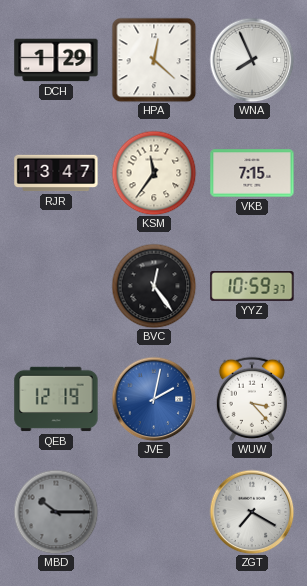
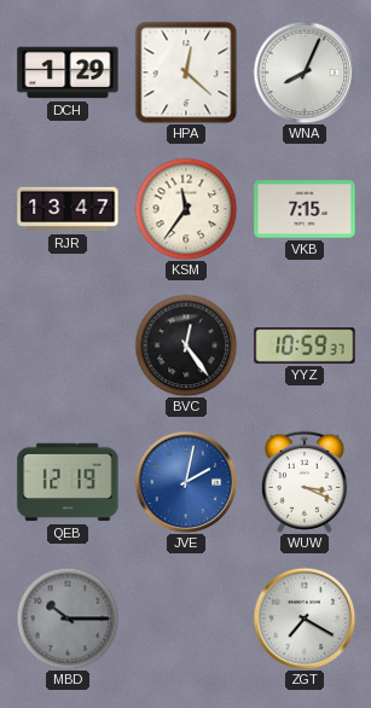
WNA: 7:56 -> 8:04 (305, 72)
WUW: 3:23 -> 3:19 (305, 482)
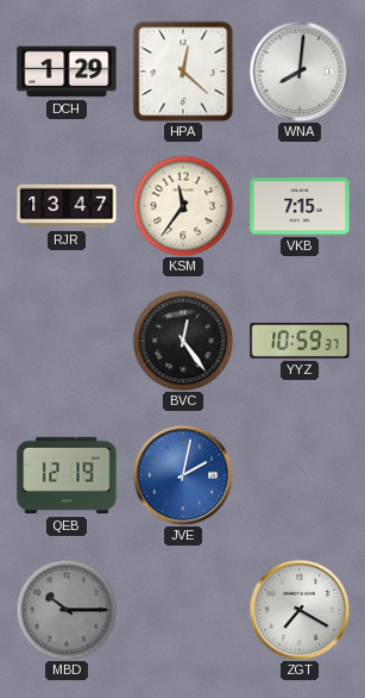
WNA: 8:04 -> 8:01 (300, 71)
WUW: 3:19 -> none (305, 482)
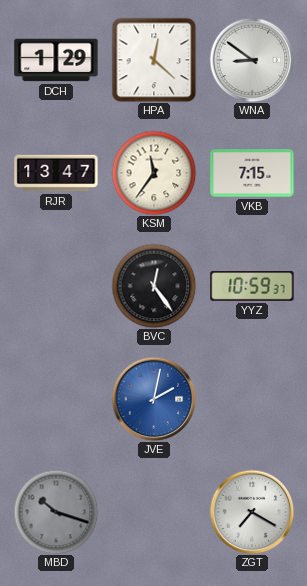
WNA: 8:01 -> 8:51 (252, 60)
QEB: 12:19 -> none (67, 475)
MBD: 10:15 -> 10:18 (56, 512)
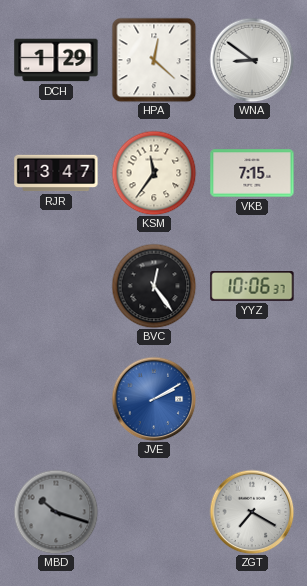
YYZ: 10:59 -> 10:06 (252, 286)
JVE: 2:02 -> 2:10 (154, 399)
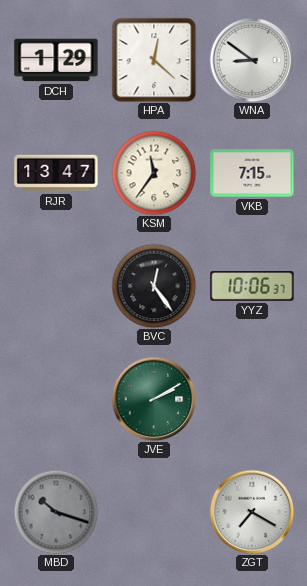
JVE dial: blue -> green (154, 399)
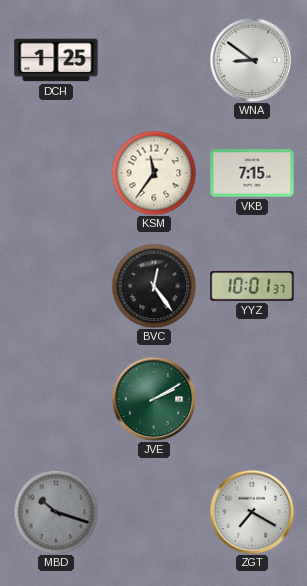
DCH: 1:29 -> 1:25 (56, 60)
HPA: 12:22 -> none (154, 60)
RJR: 13:47 -> none (56, 173)
YYZ: 10:06 -> 10:01 (252, 286)
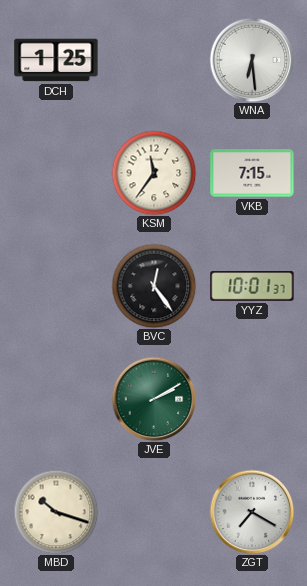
WNA: 8:51 -> 6:29 (252, 60)
MBD dial: grey -> cream (56, 512)
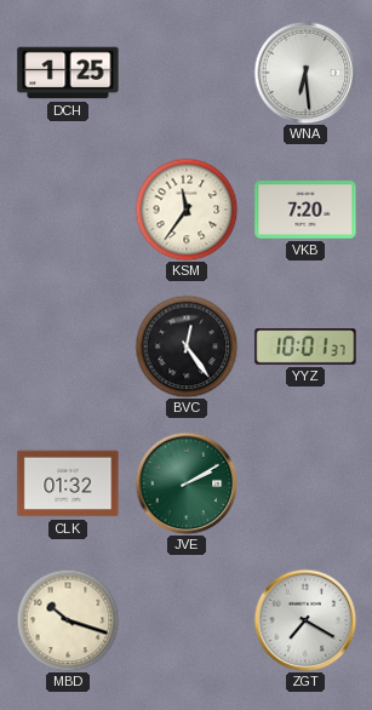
VKB: 7:15 -> 7:20 (305, 210)
CLK: none -> 01:32 (68, 483)
